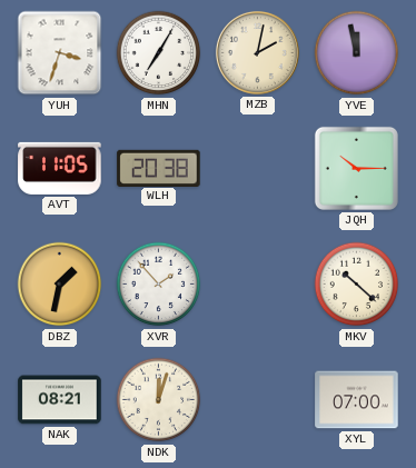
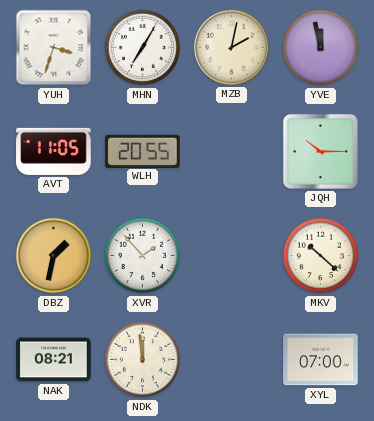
WLH: 20:38 -> 20:55 (143, 151)
NDK: 12:03 -> 11:59 (143, 360)
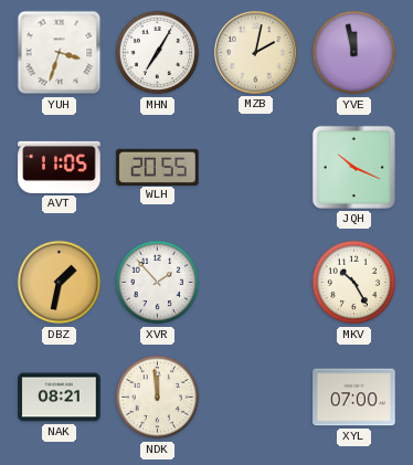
JQH: 10:15 -> 10:19 (353, 167)
MKV: 10:22 -> 10:25 (354, 283)
